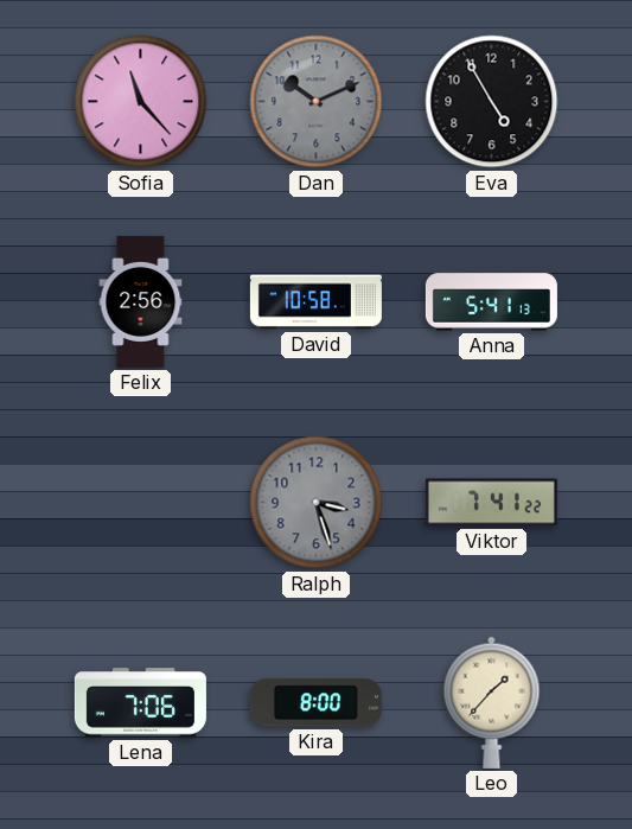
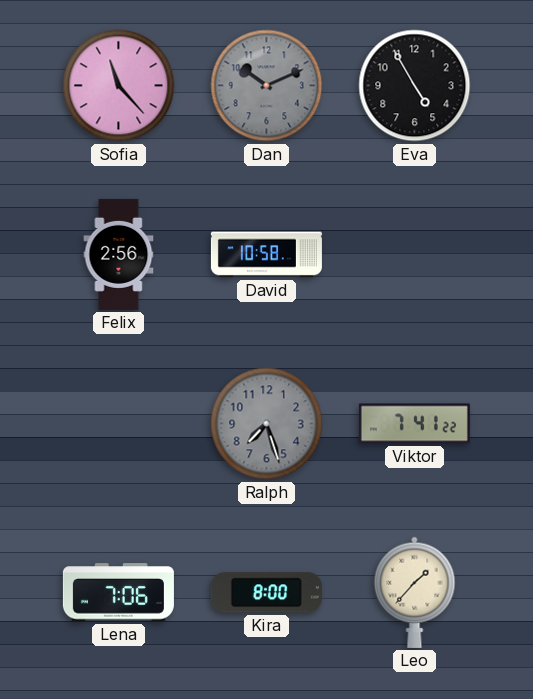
Anna: 5:41 -> none (491, 302)
Ralph: 3:27 -> 7:27 (267, 424)
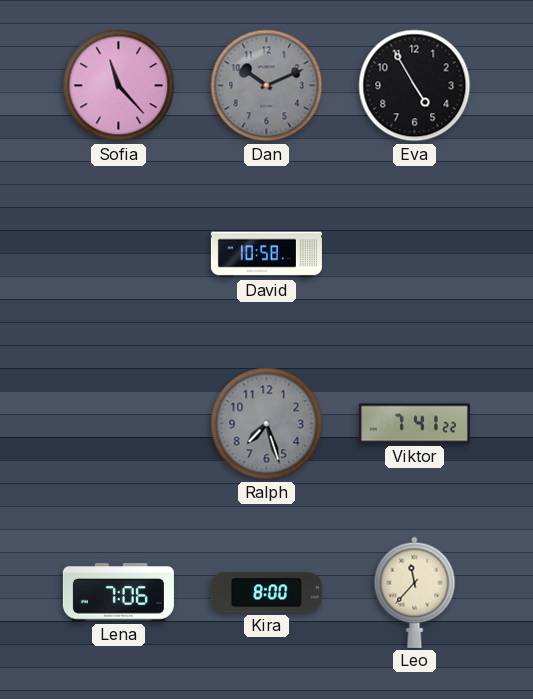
Felix: 2:56 -> none (119, 254)
Leo: 1:37 -> 11:37 (415, 592)
